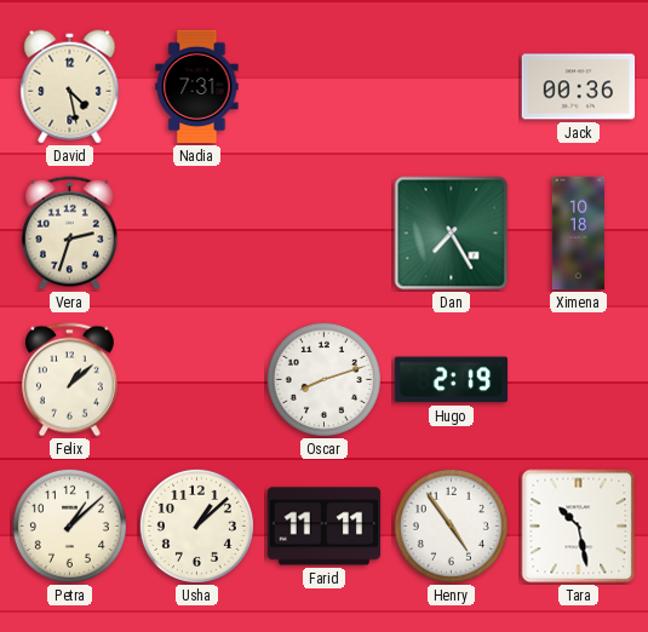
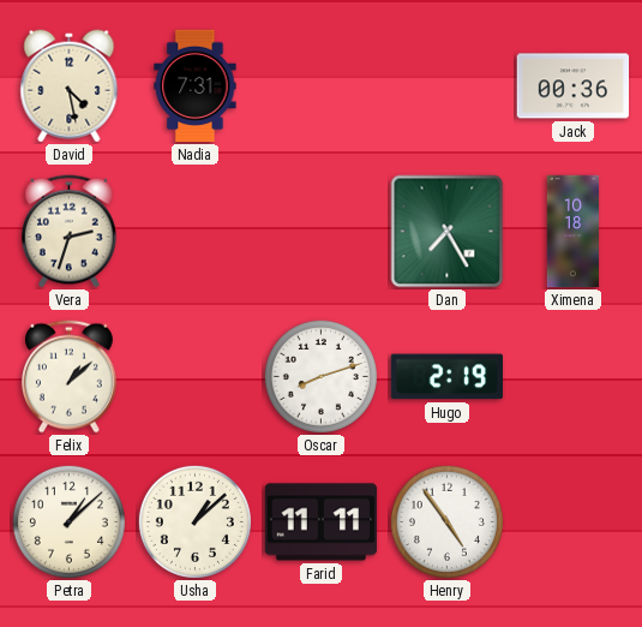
Tara: 10:28 -> none (579, 527)
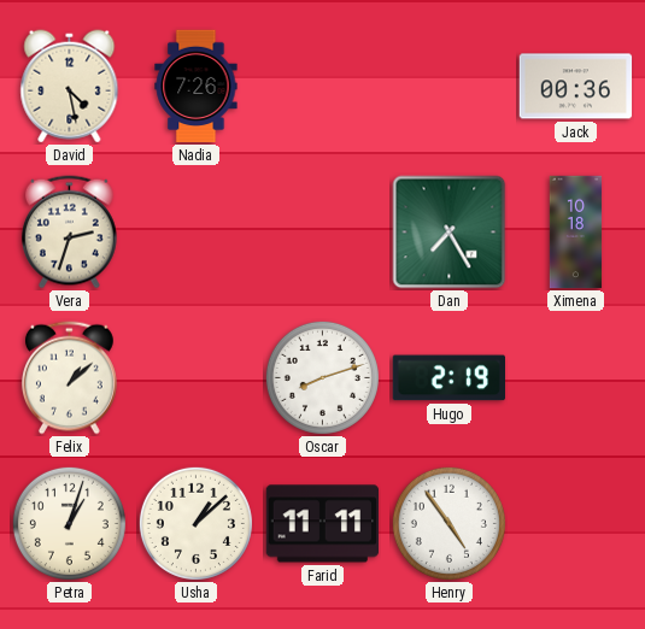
Nadia: 7:31 -> 7:26 (197, 87)
Petra: 1:08 -> 1:03 (69, 523)
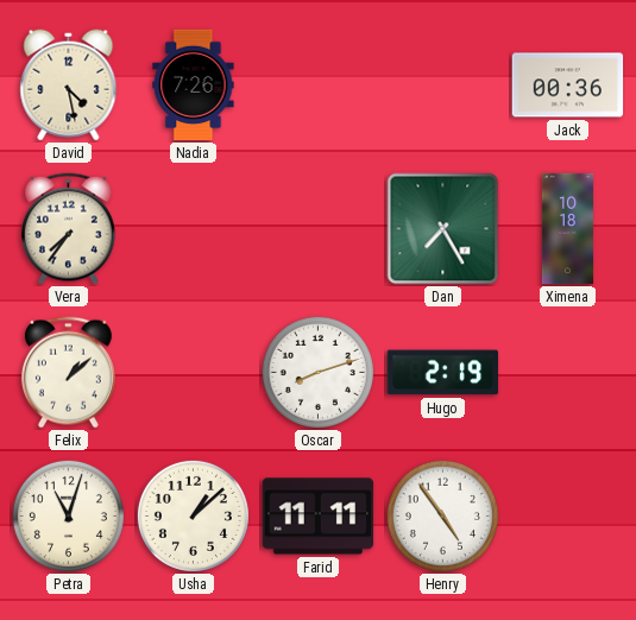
Vera: 2:33 -> 7:36 (68, 229)
Petra: 1:03 -> 11:03 (68, 515)
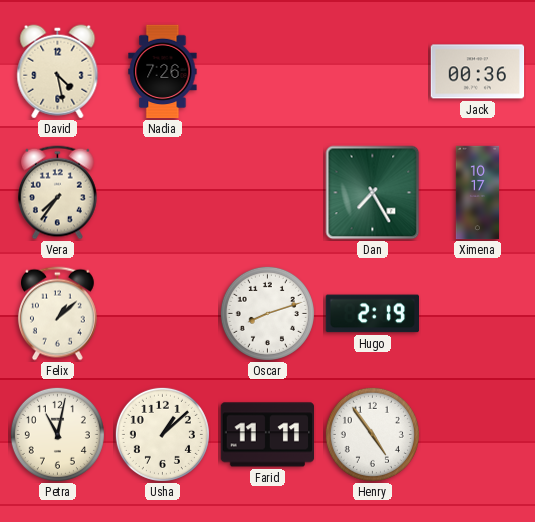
Ximena: 10:18 -> 10:17 (478, 193)
Petra: 11:03 -> 11:02 (57, 434)
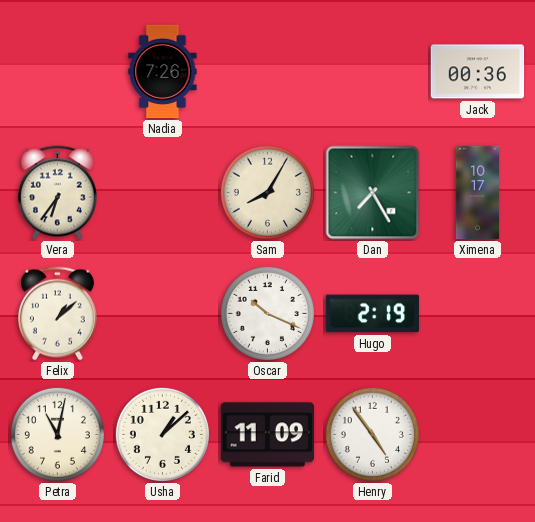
David: 4:28 -> none (58, 72)
Vera: 7:36 -> 6:36 (57, 193)
Sam: none -> 8:05 (267, 192)
Oscar: 8:12 -> 10:19 (267, 313)
Farid: 11:11 -> 11:09 (268, 435)
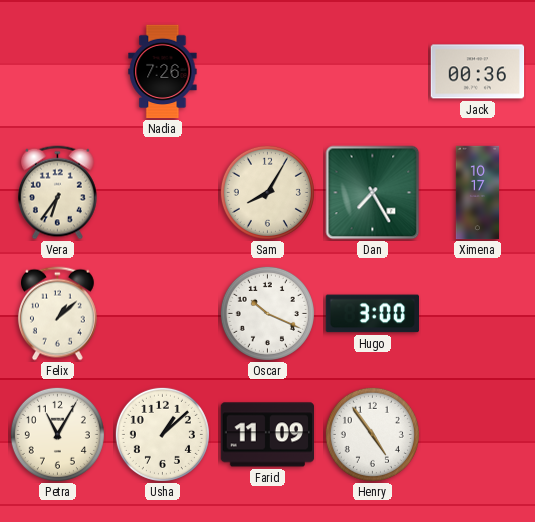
Hugo: 2:19 -> 3:00 (372, 314)
Petra: 11:02 -> 11:05 (57, 434)
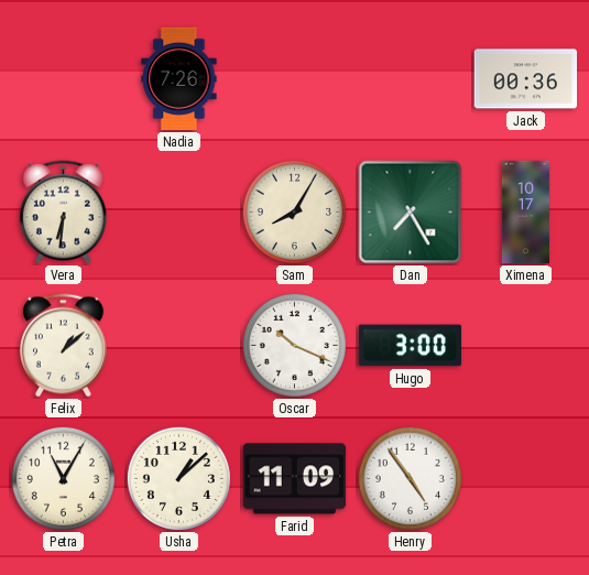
Vera: 6:36 -> 6:31 (63, 213)
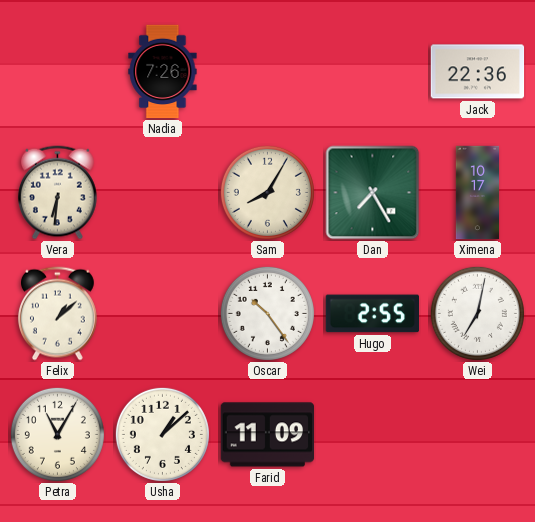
Jack: 00:36 -> 22:36 (478, 72)
Oscar: 10:19 -> 10:24 (267, 313)
Hugo: 3:00 -> 2:55 (372, 314)
Wei: none -> 7:02 (477, 313)
Henry: 4:54 -> none (410, 478)
